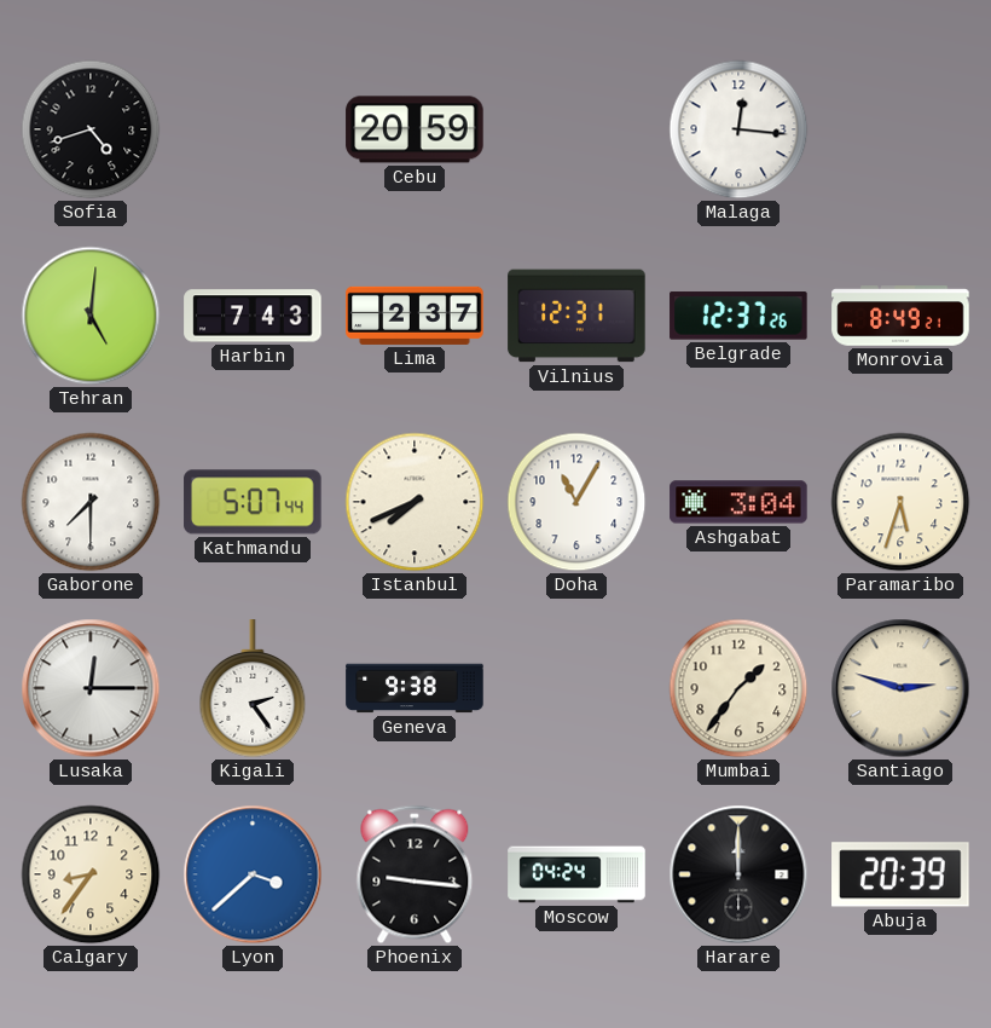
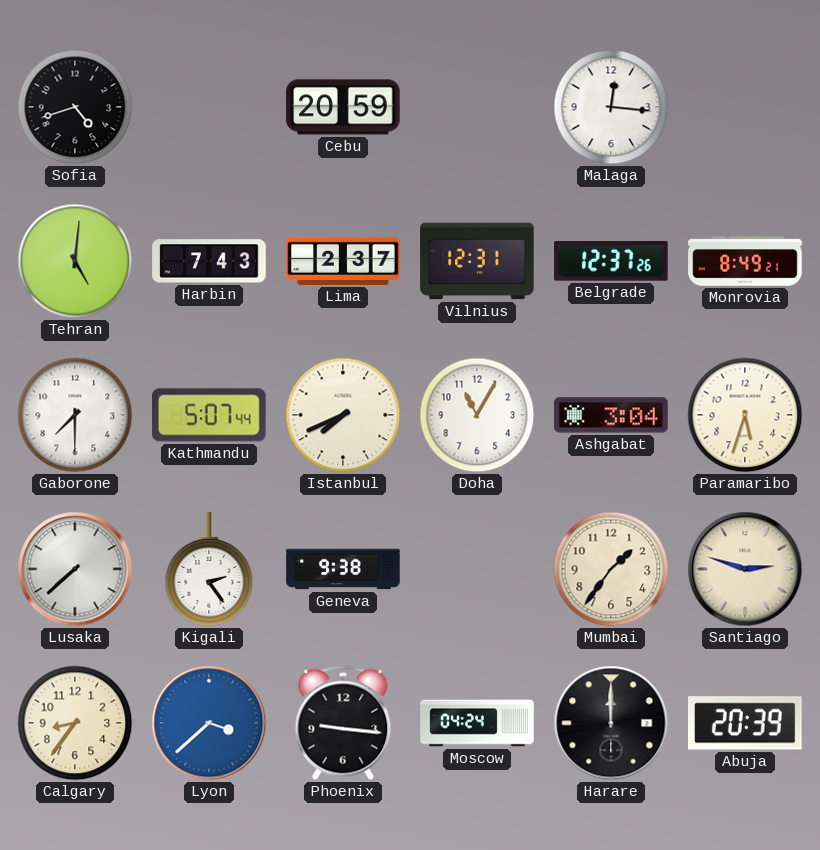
Lusaka: 12:15 -> 7:38 (75, 569)
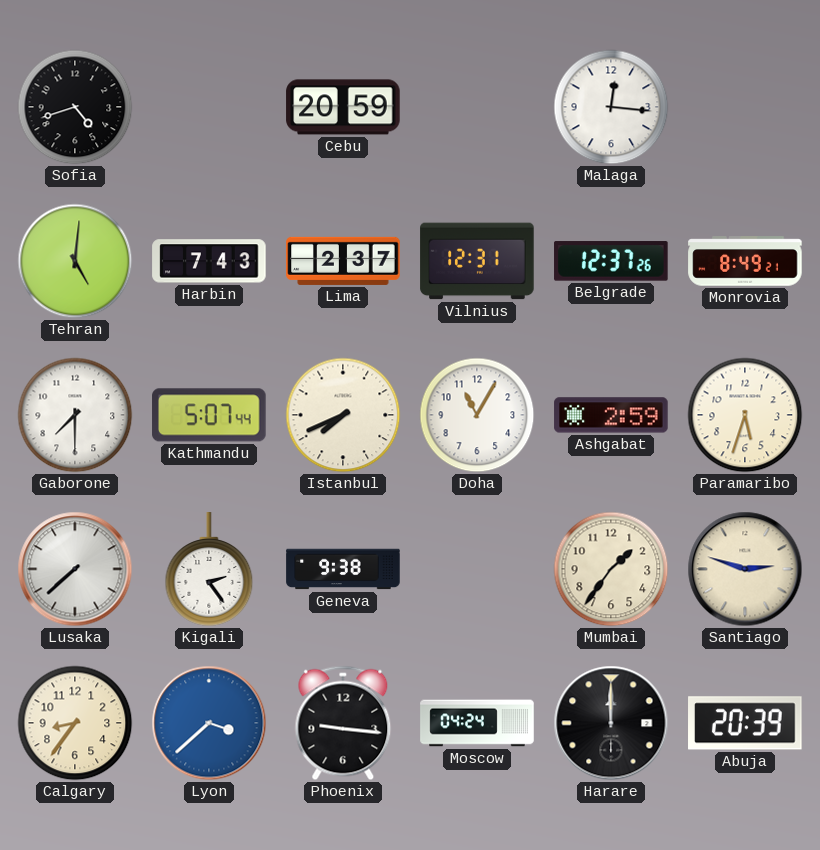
Ashgabat: 3:04 -> 2:59 (611, 415)
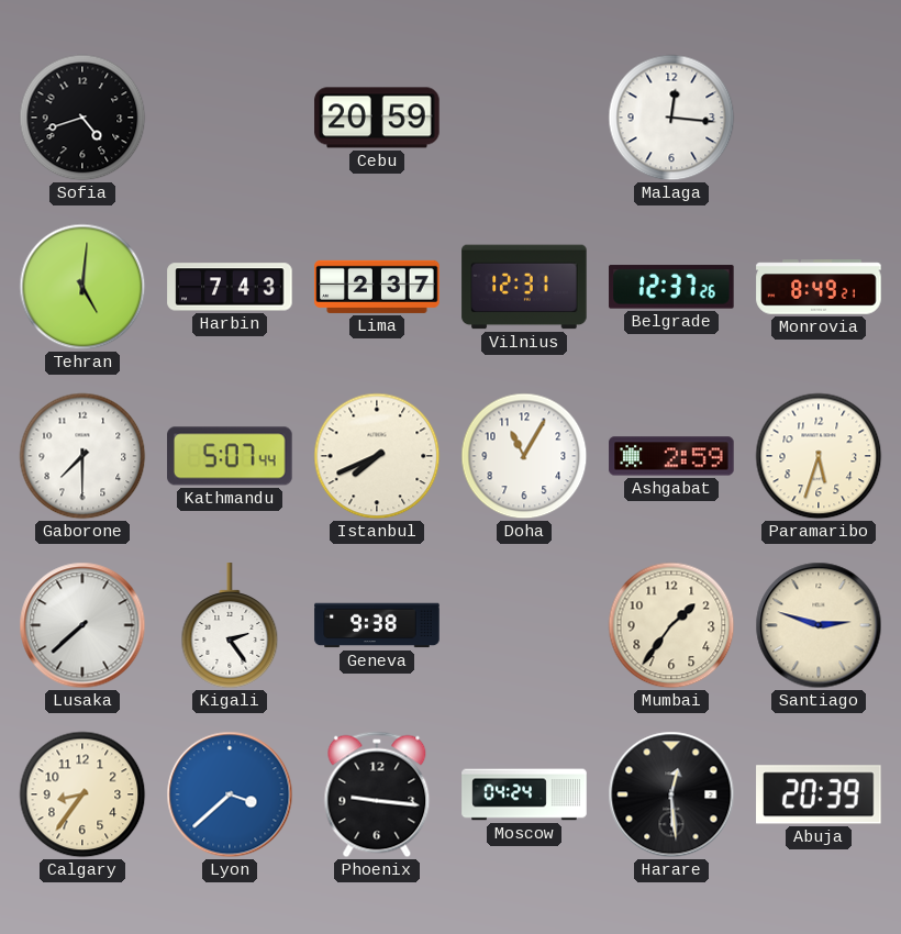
Harare: 12:00 -> 12:29 (671, 794)
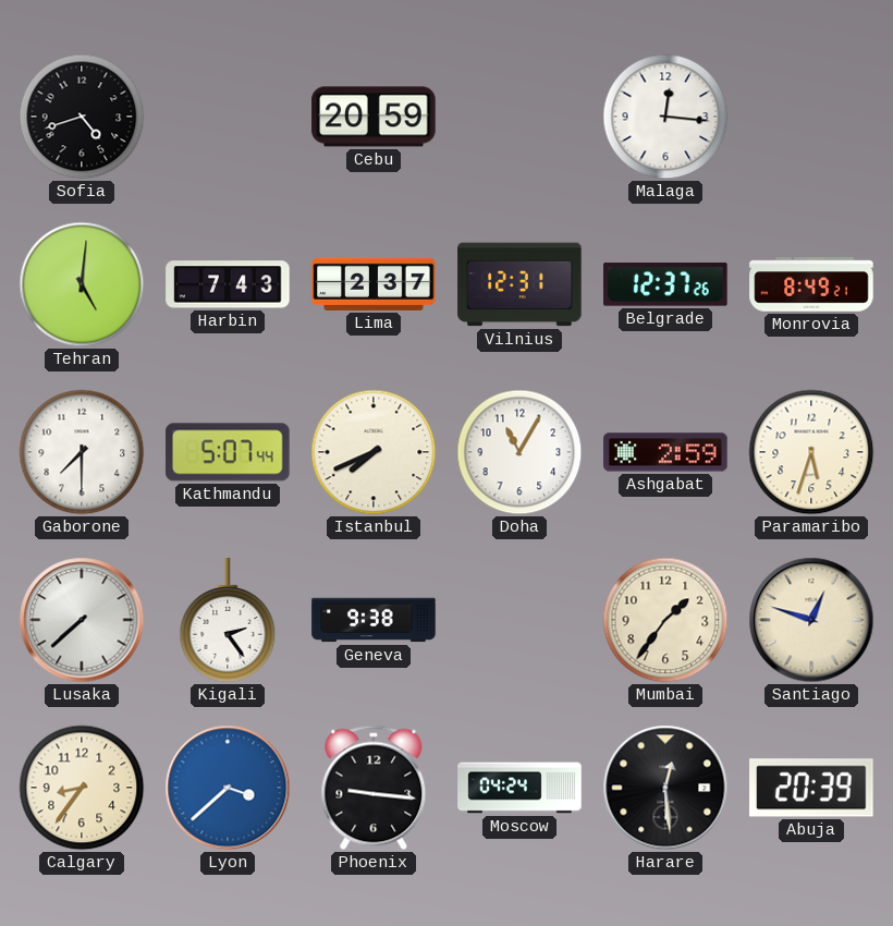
Santiago: 2:48 -> 12:48 (811, 620)
